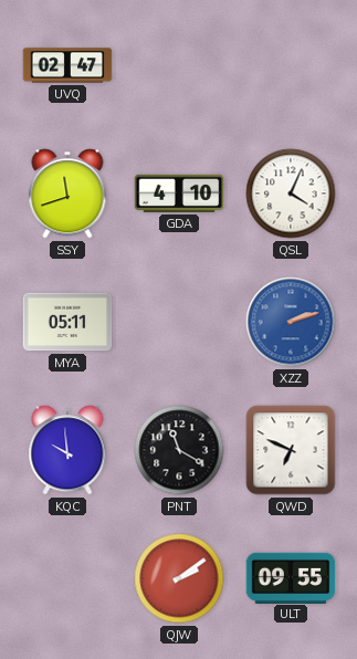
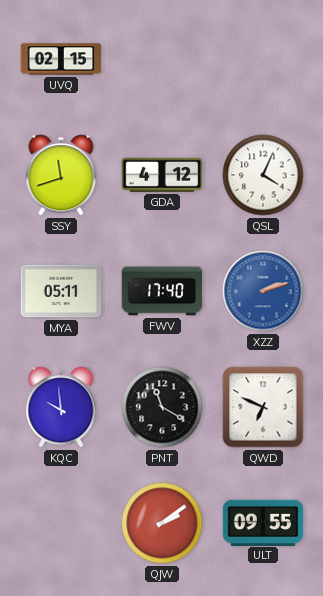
UVQ: 02:47 -> 02:15 (61, 59)
GDA: 4:10 -> 4:12 (162, 175)
FWV: none -> 17:40 (162, 291)
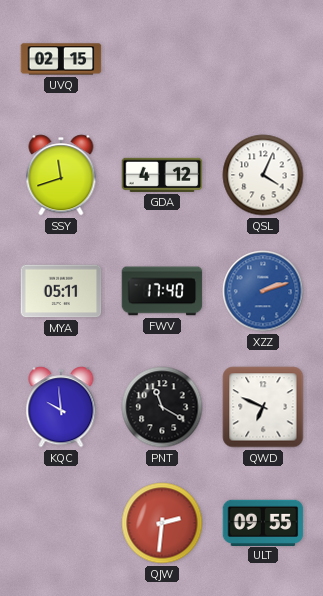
QJW: 2:09 -> 2:31 (162, 523)
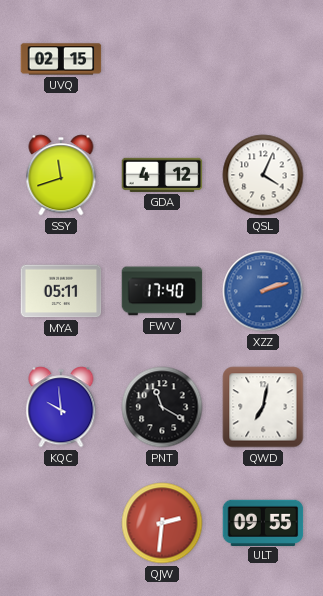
QWD: 6:49 -> 7:02 (263, 407)
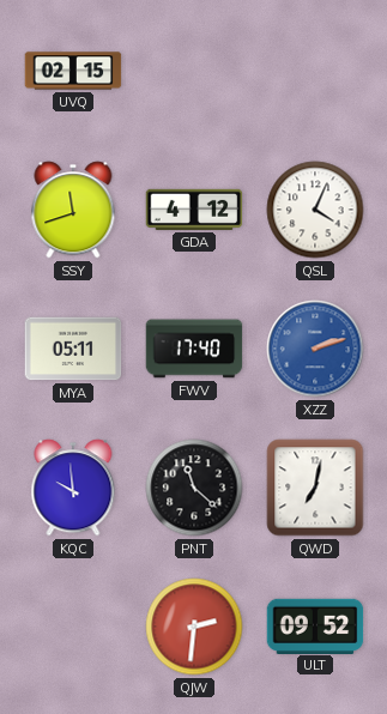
PNT: 11:20 -> 11:22 (194, 488)
ULT: 09:55 -> 09:52 (315, 625)
